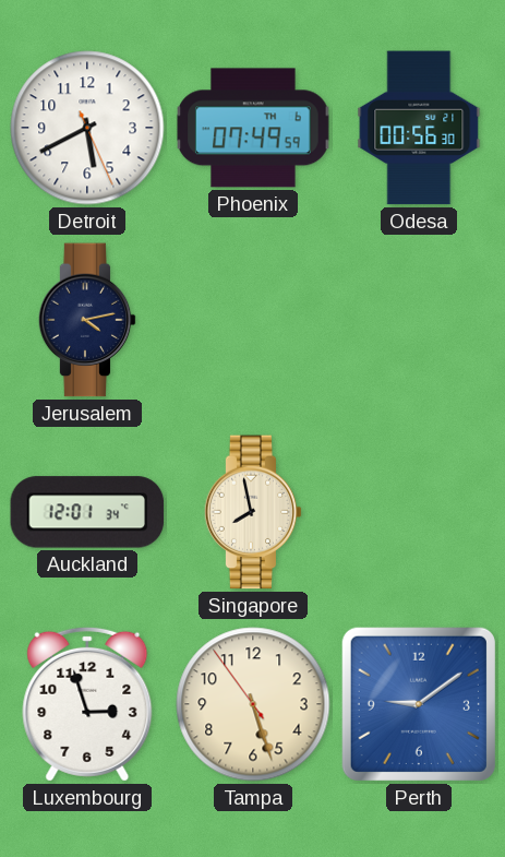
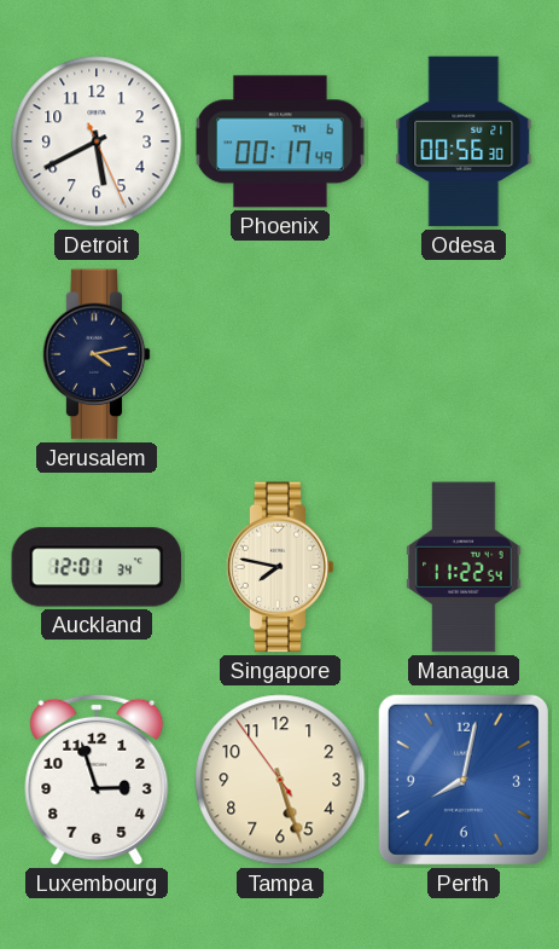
Phoenix: 07:49 -> 00:17 (280, 141)
Singapore: 7:58 -> 7:47 (280, 567)
Managua: none -> 11:22 (464, 567)
Perth: 9:09 -> 8:02 (464, 780)
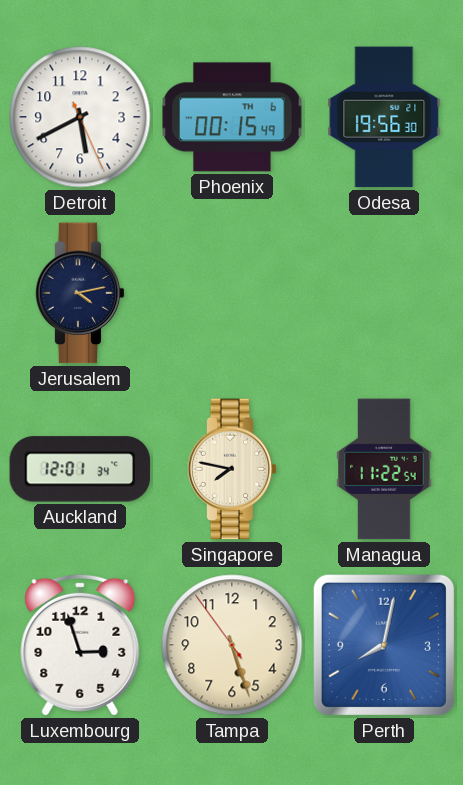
Phoenix: 00:17 -> 00:15 (232, 117)
Odesa: 00:56 -> 19:56 (384, 117)
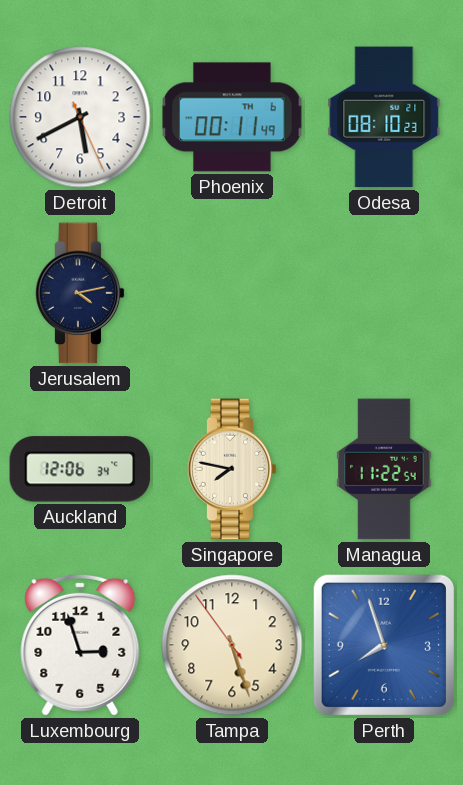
Phoenix: 00:15 -> 00:11 (232, 117)
Odesa: 19:56 -> 08:10 (384, 117)
Auckland: 12:01 -> 12:06 (80, 469)
Perth: 8:02 -> 7:57 (384, 645)
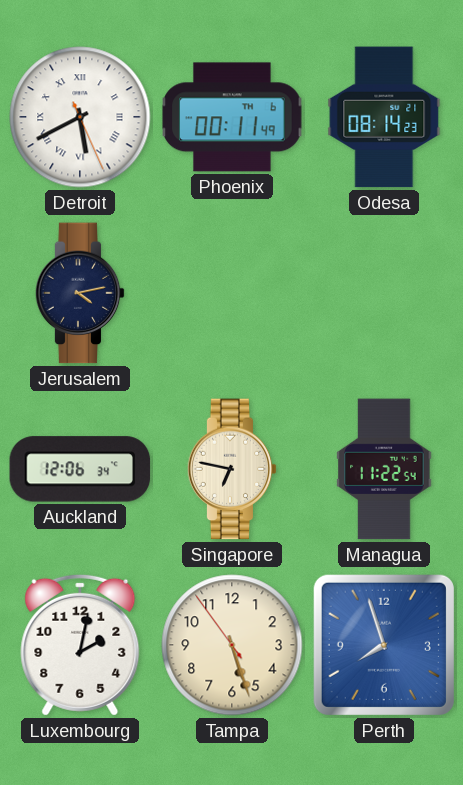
Detroit numerals: Arabic -> Roman (80, 117)
Odesa: 08:10 -> 08:14 (384, 117)
Singapore: 7:47 -> 6:47 (232, 469)
Luxembourg: 2:57 -> 2:02 (80, 645)
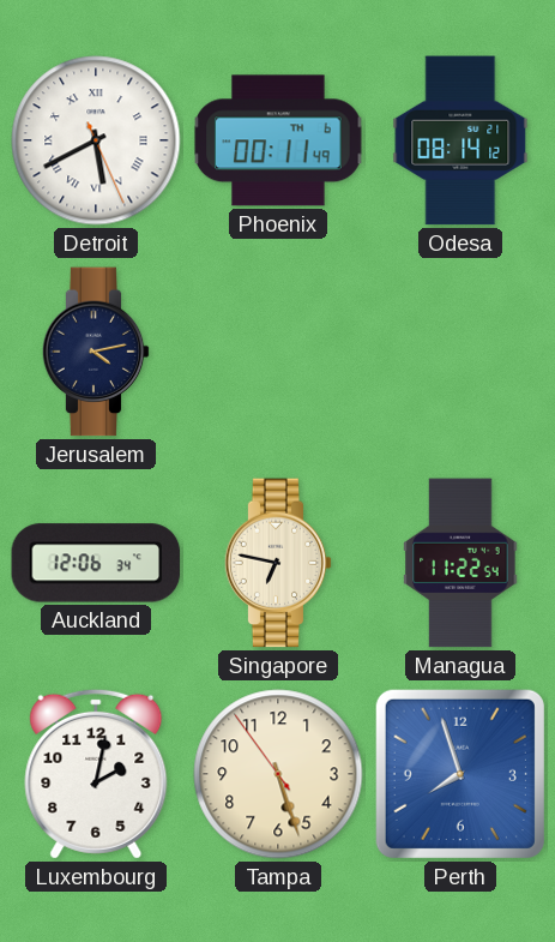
Odesa: 08:14:23 -> 08:14:12 (460, 140)
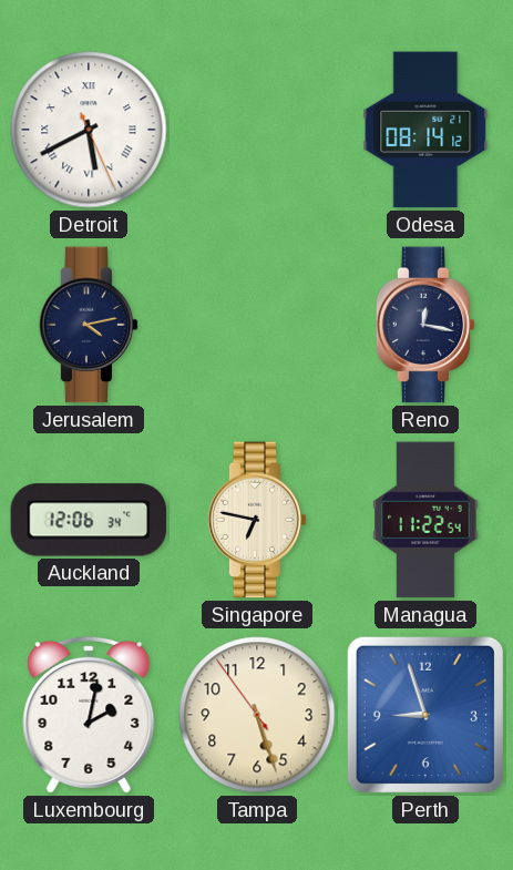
Phoenix: 00:11 -> none (278, 140)
Reno: none -> 12:17 (425, 325)
Perth: 7:57 -> 8:57 (425, 715)
